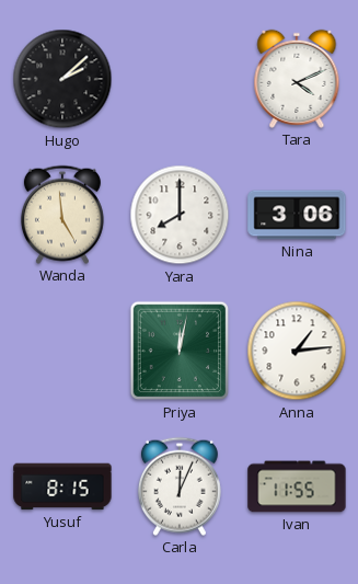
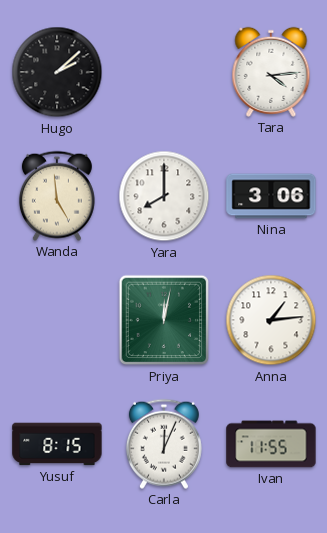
Tara: 4:11 -> 4:14 (271, 72)
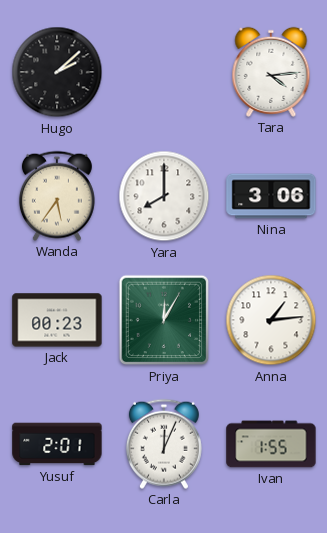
Wanda: 4:59 -> 5:36 (57, 196)
Jack: none -> 00:23 (57, 320)
Priya: 12:02 -> 12:05 (164, 320)
Yusuf: 8:15 -> 2:01 (57, 444)
Ivan: 11:55 -> 1:55 (271, 444)
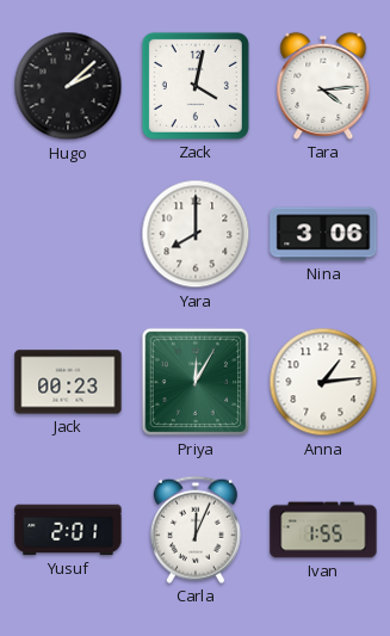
Zack: none -> 4:02 (196, 86)
Wanda: 5:36 -> none (57, 196)
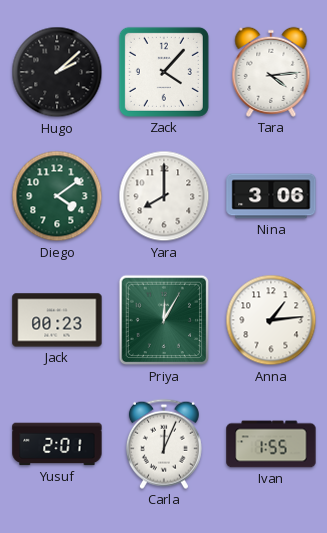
Zack: 4:02 -> 4:07 (164, 72)
Diego: none -> 4:09 (57, 196)
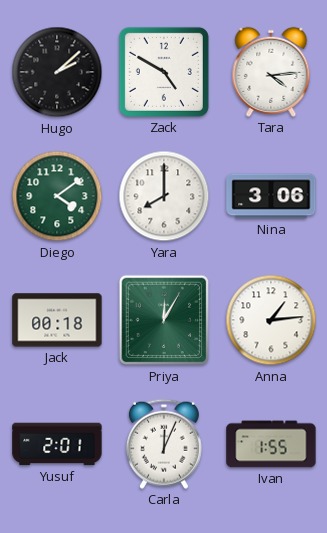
Zack: 4:07 -> 4:50 (164, 72)
Jack: 00:23 -> 00:18 (57, 320)
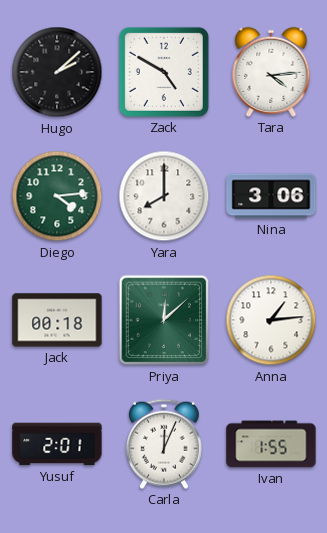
Diego: 4:09 -> 4:14 (57, 196)
Priya: 12:05 -> 12:08 (164, 320)
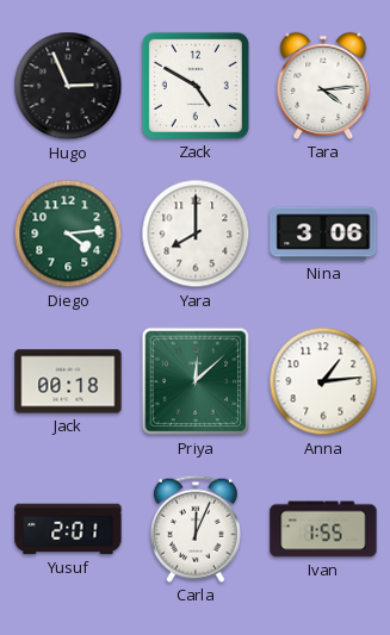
Hugo: 2:08 -> 2:56 (68, 86)
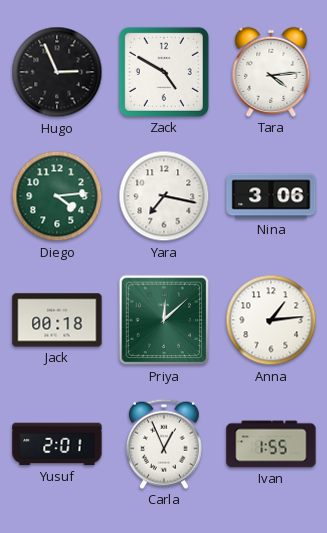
Yara: 8:00 -> 7:17 (164, 196)
Carla: 12:04 -> 12:56 (164, 444)
